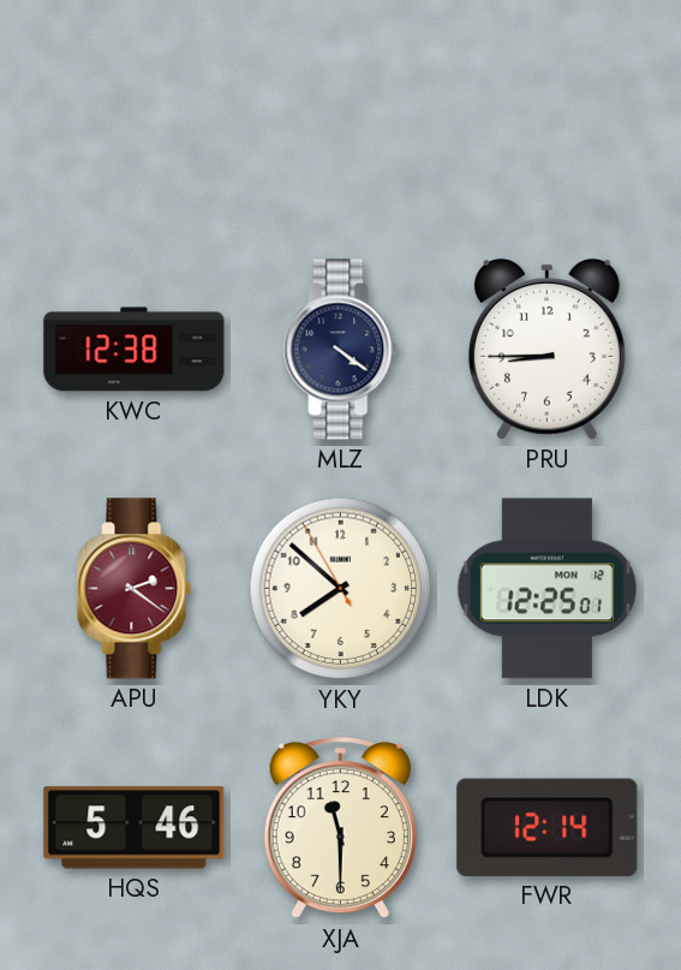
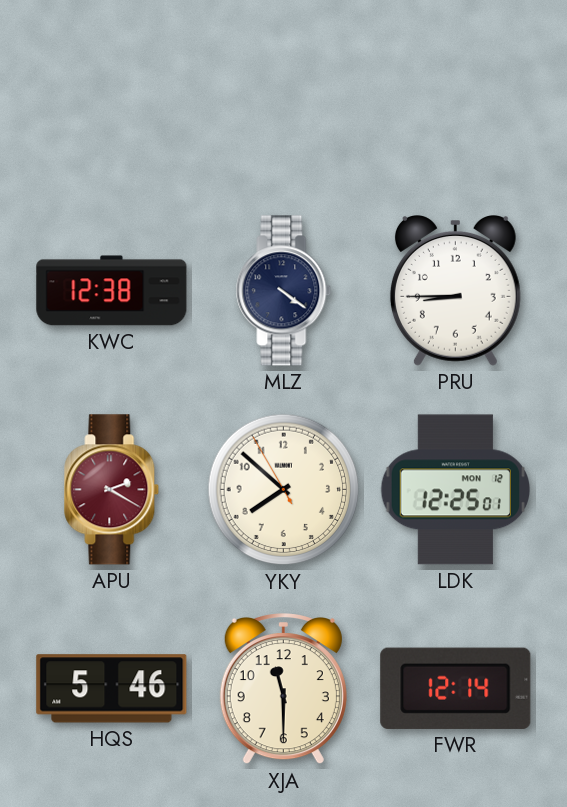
APU: 2:21 -> 2:20 (112, 490)
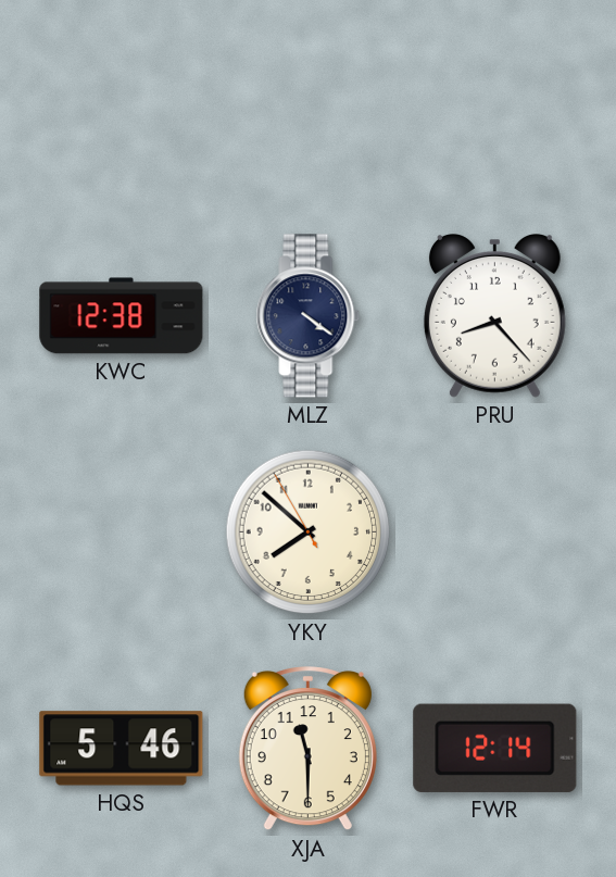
PRU: 8:45 -> 8:23 (494, 316)
APU: 2:20 -> none (112, 490)
LDK: 12:25 -> none (456, 490)
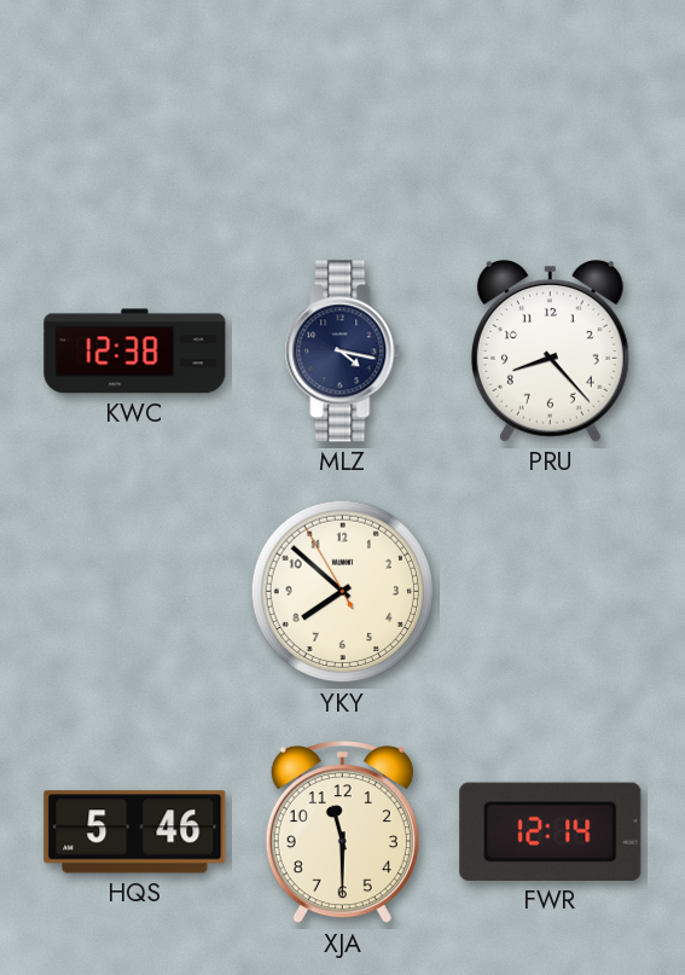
MLZ: 4:21 -> 4:17 (343, 352)
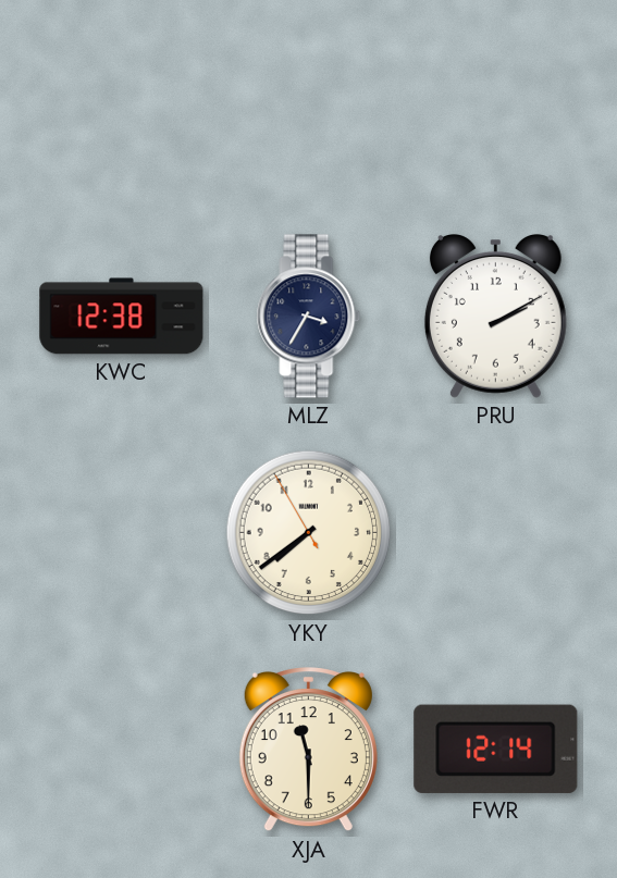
MLZ: 4:17 -> 3:35 (309, 317)
PRU: 8:23 -> 2:10 (495, 317)
YKY: 7:51 -> 7:38 (309, 533)
HQS: 5:46 -> none (135, 832)
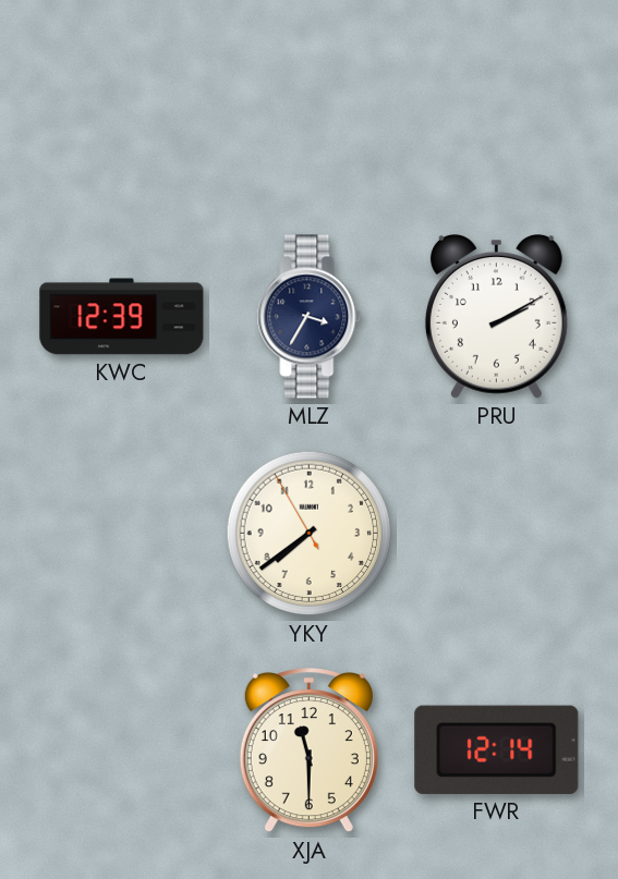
KWC: 12:38 -> 12:39 (122, 317)
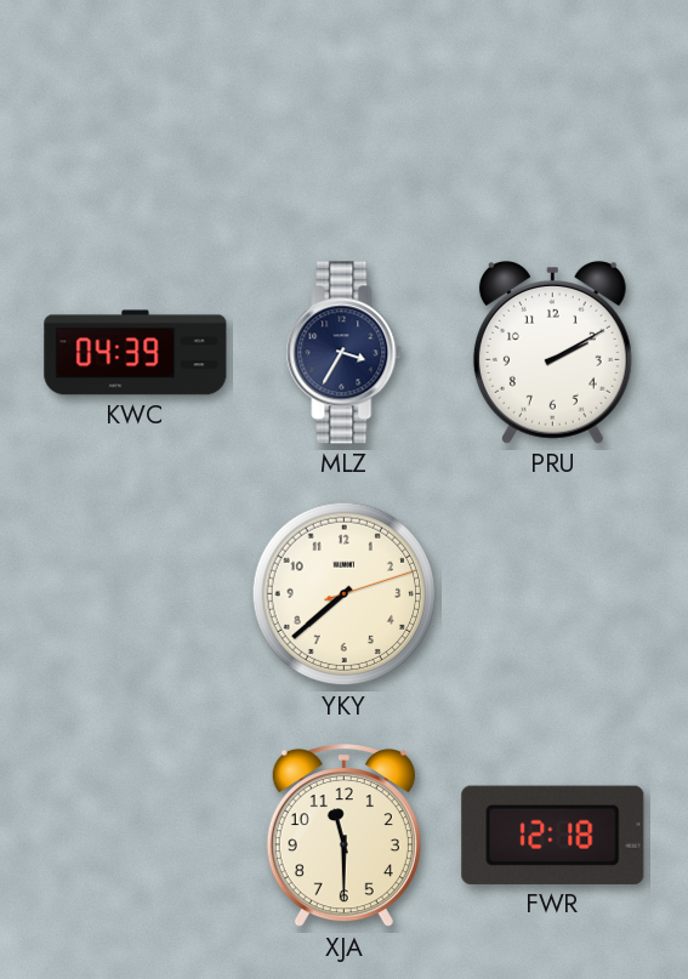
KWC: 12:39 -> 04:39 (136, 353)
YKY: 7:38:55 -> 7:38:12 (345, 594)
FWR: 12:14 -> 12:18 (553, 835)
